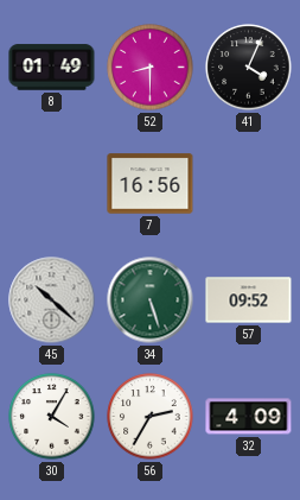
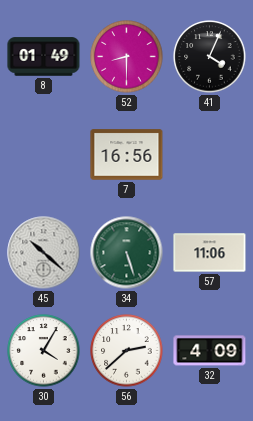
57: 09:52 -> 11:06 (210, 253)
56: 2:35 -> 2:38 (127, 351)
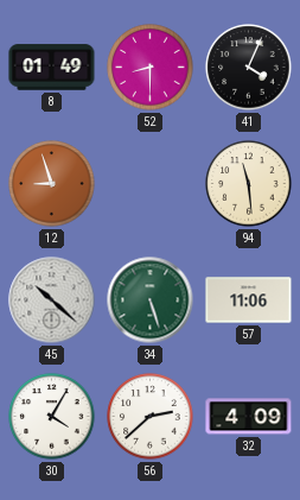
12: none -> 8:57 (52, 184)
7: 16:56 -> none (127, 155)
94: none -> 11:29 (249, 184)
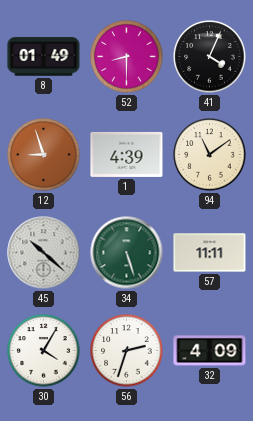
1: none -> 4:39 (127, 154)
94: 11:29 -> 11:09 (210, 155)
57: 11:06 -> 11:11 (210, 253)
56: 2:38 -> 2:33 (127, 351)
